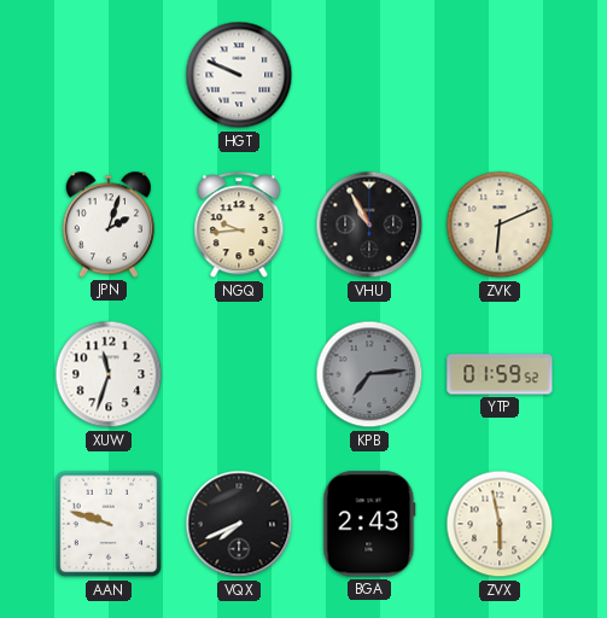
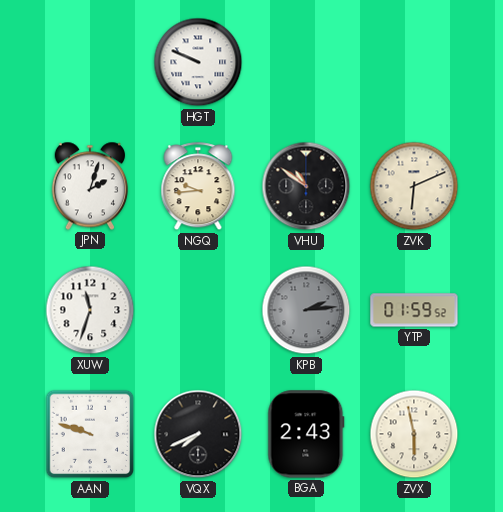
VHU: 10:55 -> 10:51 (306, 186)
KPB: 7:14 -> 2:14 (306, 310)
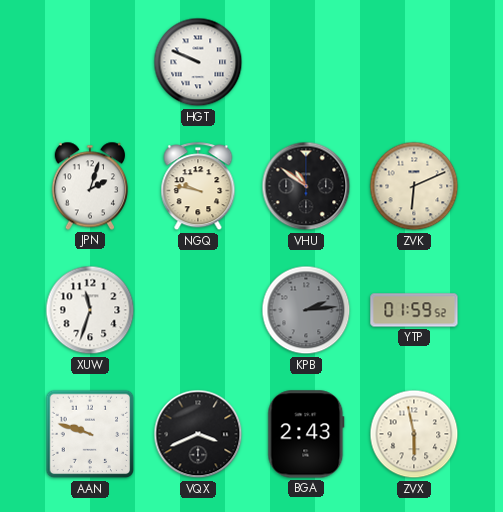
NGQ: 9:44 -> 9:47 (198, 187)
VQX: 7:41 -> 3:41 (198, 434)
